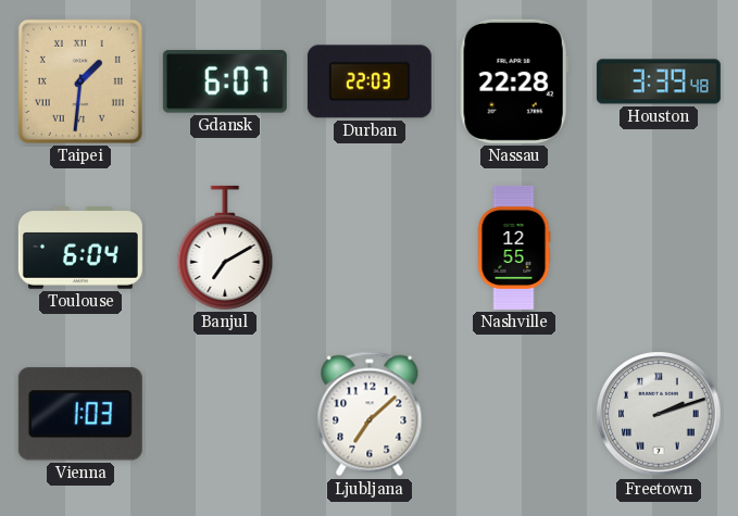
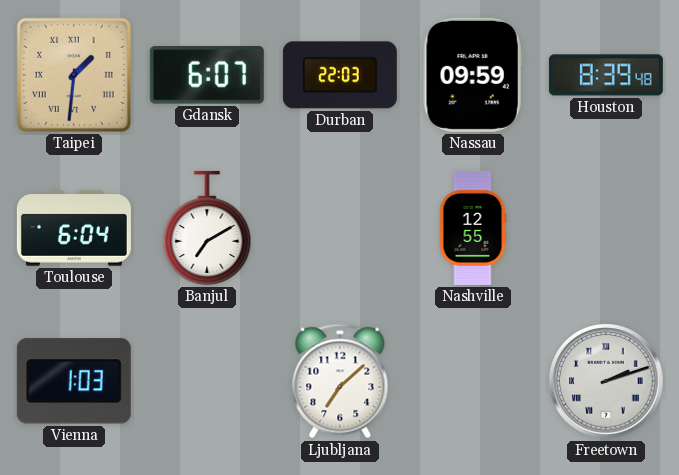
Nassau: 22:28 -> 09:59 (473, 75)
Houston: 3:39 -> 8:39 (606, 75)
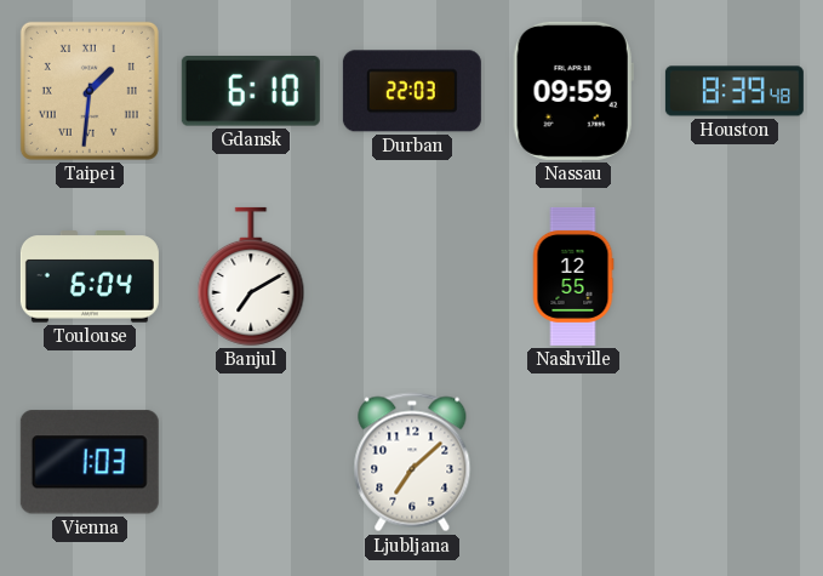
Gdansk: 6:07 -> 6:10 (251, 92)
Freetown: 2:12 -> none (606, 381)
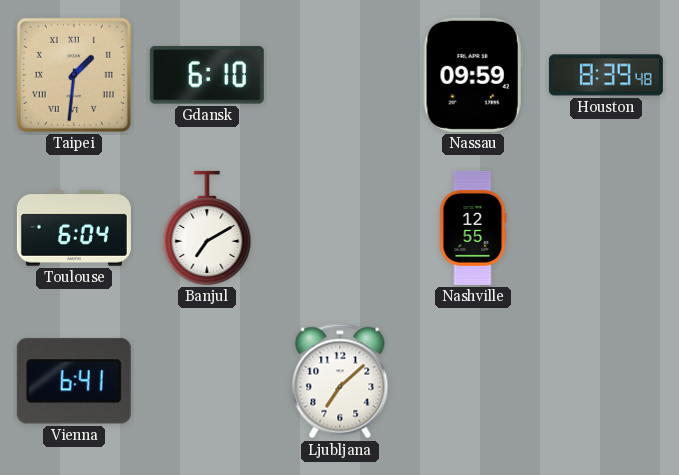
Durban: 22:03 -> none (412, 91)
Vienna: 1:03 -> 6:41 (74, 381)
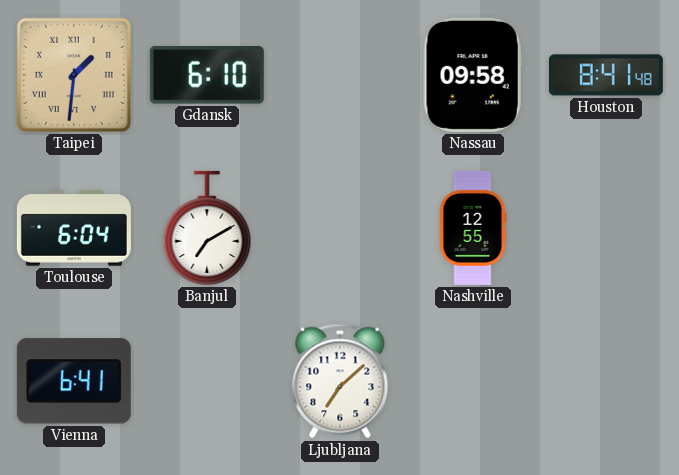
Nassau: 09:59 -> 09:58 (473, 75)
Houston: 8:39 -> 8:41 (606, 75)
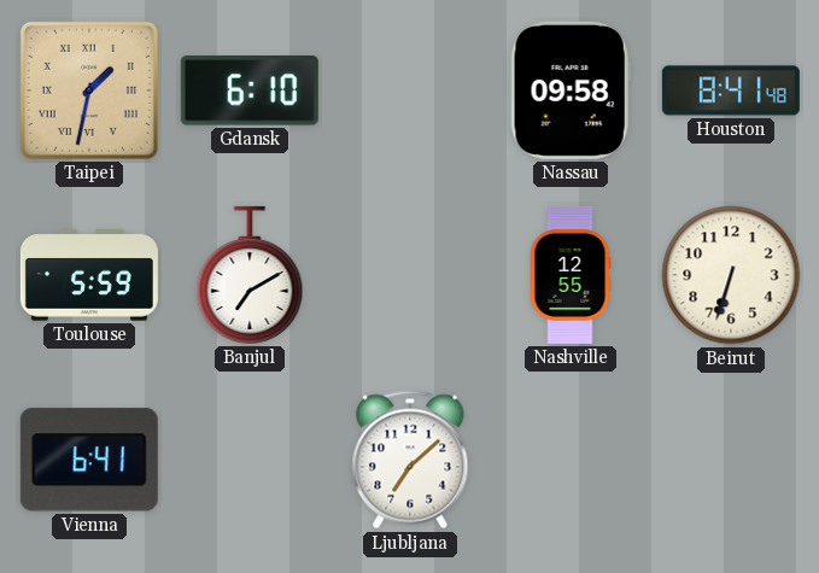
Taipei: 1:31 -> 1:32 (89, 90)
Toulouse: 6:04 -> 5:59 (89, 275)
Beirut: none -> 6:33 (731, 275)
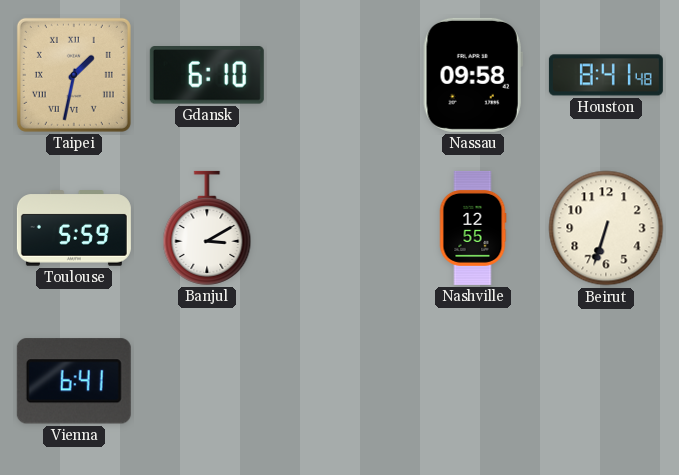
Banjul: 7:10 -> 3:10 (207, 228)
Ljubljana: 7:08 -> none (410, 460)
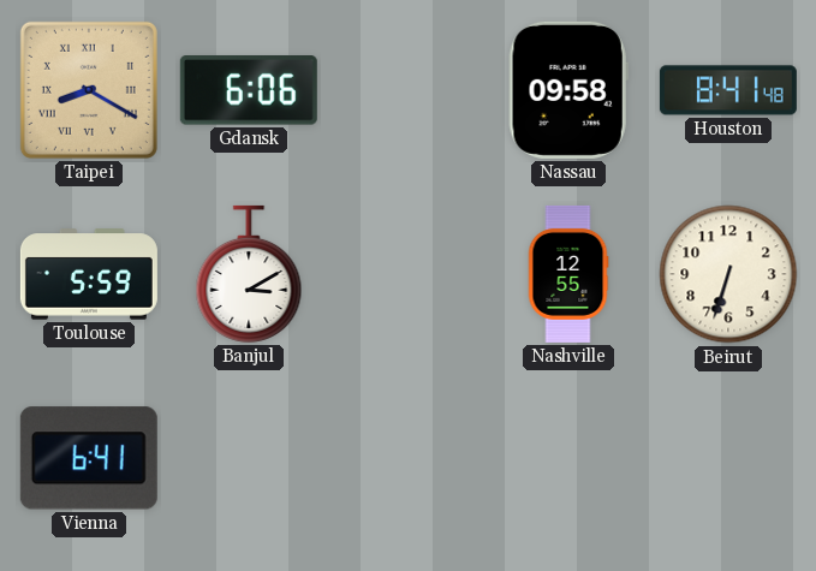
Taipei: 1:32 -> 8:20 (89, 90)
Gdansk: 6:10 -> 6:06 (249, 91)
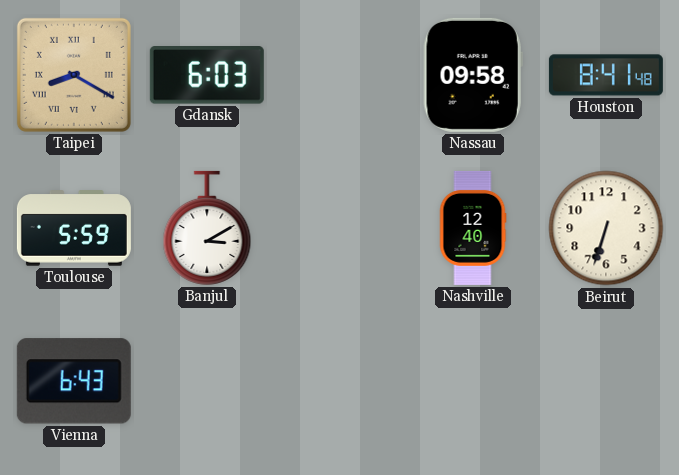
Gdansk: 6:06 -> 6:03 (207, 76)
Nashville: 12:55 -> 12:40 (473, 228)
Vienna: 6:41 -> 6:43 (74, 381)
